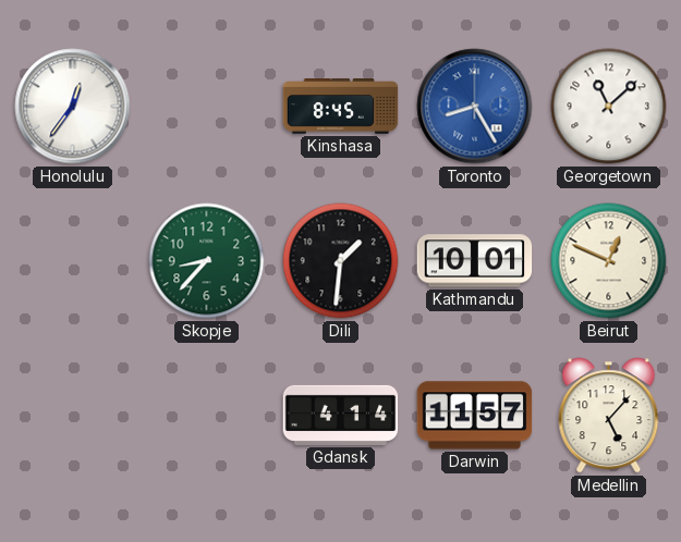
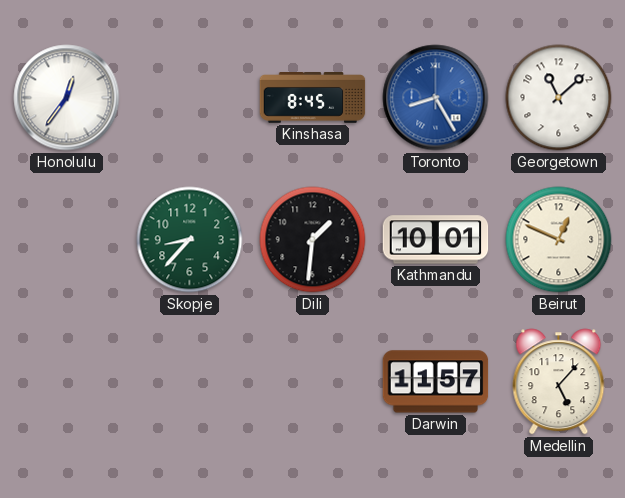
Gdansk: 4:14 -> none (341, 415)
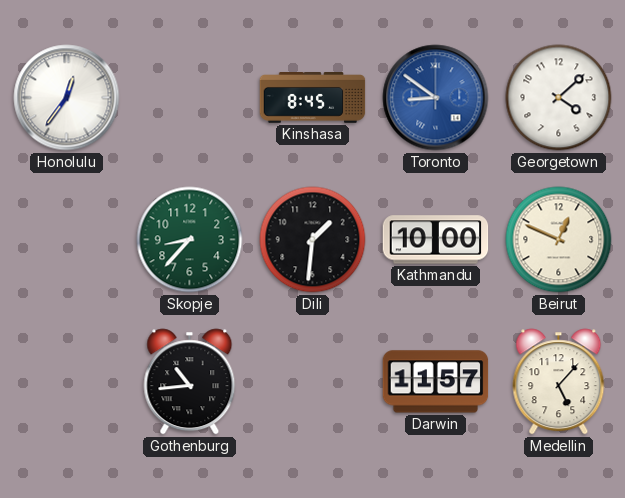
Toronto: 8:25 -> 8:51 (436, 98)
Georgetown: 11:08 -> 4:08 (559, 98)
Kathmandu: 10:01 -> 10:00 (436, 240)
Gothenburg: none -> 10:44 (190, 382)
